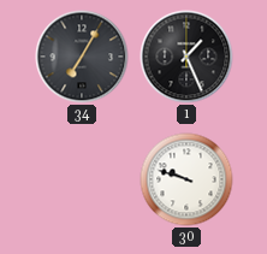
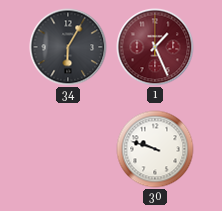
34: 7:05 -> 6:05 (68, 47)
1 dial: black -> burgundy (155, 47)
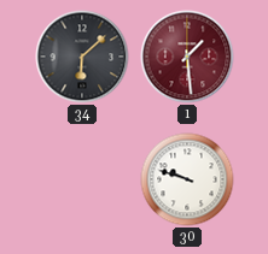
34: 6:05 -> 6:08 (82, 57)
1: 1:26 -> 1:29 (187, 57)
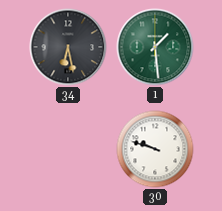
34: 6:08 -> 6:28 (68, 47)
1 dial: burgundy -> green (155, 47)
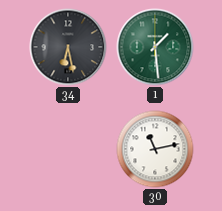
30: 9:48 -> 11:13 (155, 149)
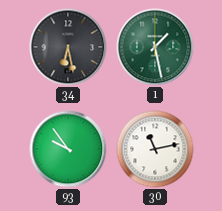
1: 1:29 -> 1:28 (155, 47)
93: none -> 9:54 (68, 149)
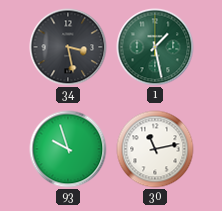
34: 6:28 -> 3:28 (68, 47)
93: 9:54 -> 9:57 (68, 149)
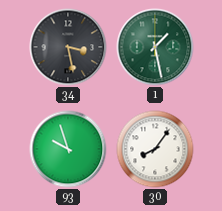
30: 11:13 -> 8:06 (155, 149)
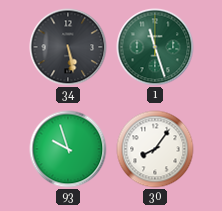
34: 3:28 -> 5:28 (68, 47)
1: 1:28 -> 11:27 (155, 47)
